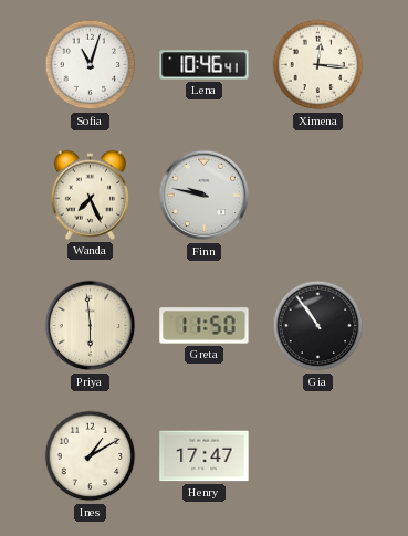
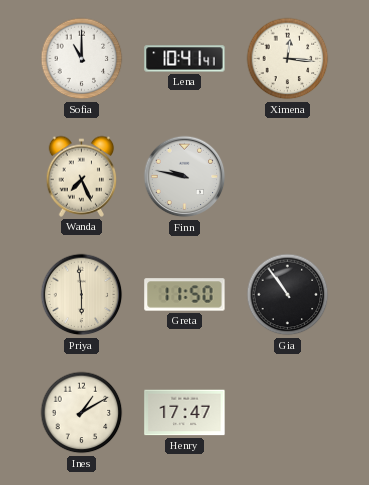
Sofia: 11:03 -> 11:00 (82, 59)
Lena: 10:46 -> 10:41 (185, 59)
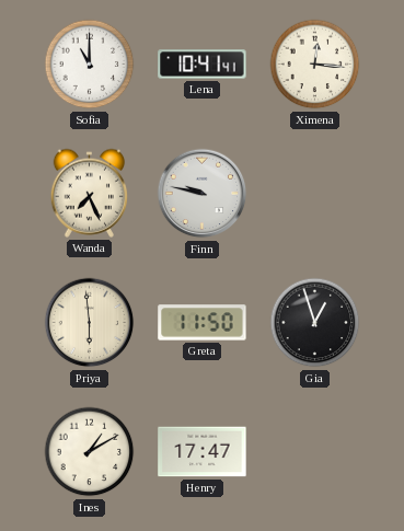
Gia: 10:54 -> 12:57 (315, 323)
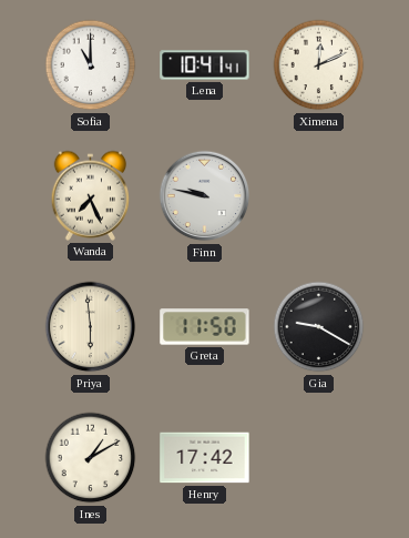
Ximena: 12:16 -> 12:11 (319, 65)
Gia: 12:57 -> 9:20 (319, 327)
Henry: 17:47 -> 17:42 (205, 458)
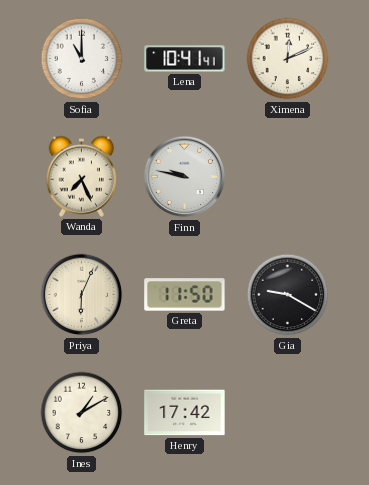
Priya: 5:59 -> 6:04 (82, 295)
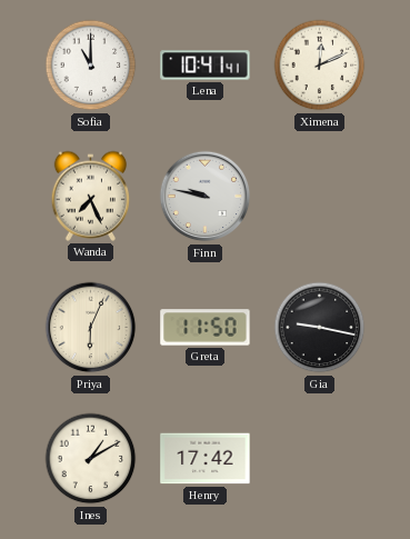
Gia: 9:20 -> 9:17 (320, 328)
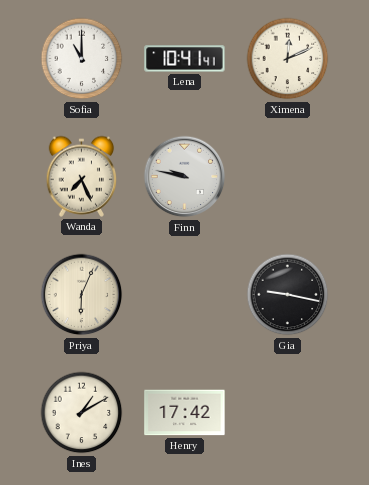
Greta: 11:50 -> none (206, 328)
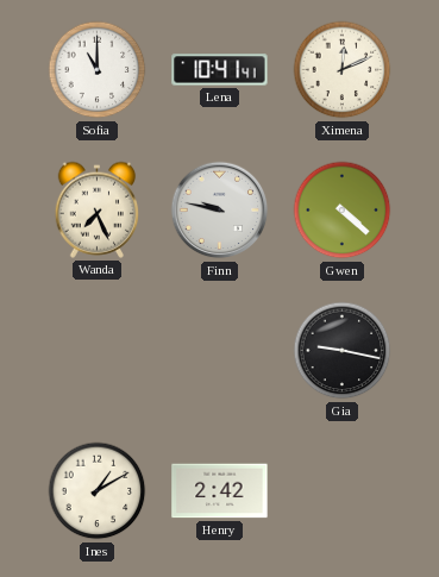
Gwen: none -> 4:22 (343, 211)
Priya: 6:04 -> none (82, 295)
Henry: 17:42 -> 2:42 (220, 491)
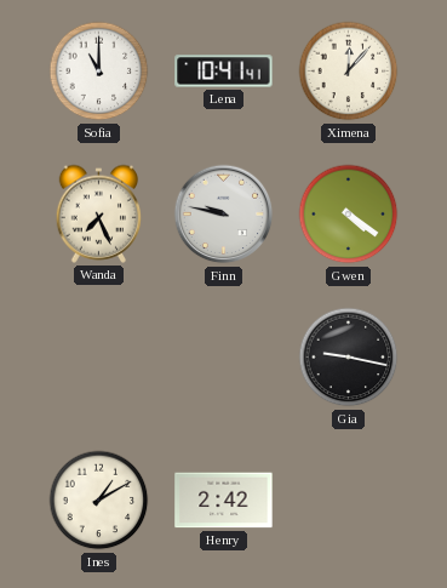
Ximena: 12:11 -> 12:07 (349, 72)
Gwen: 4:22 -> 4:21 (349, 215)
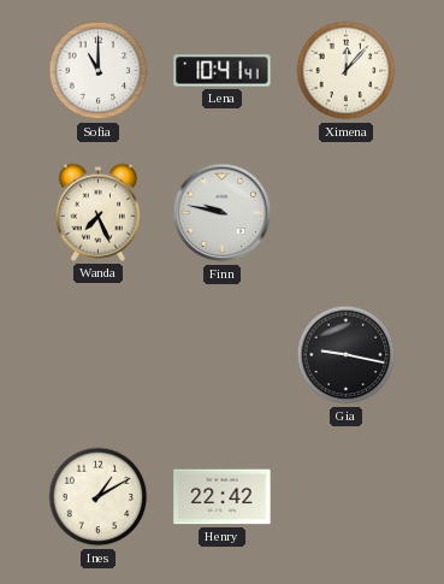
Gwen: 4:21 -> none (349, 215)
Henry: 2:42 -> 22:42 (223, 497)
